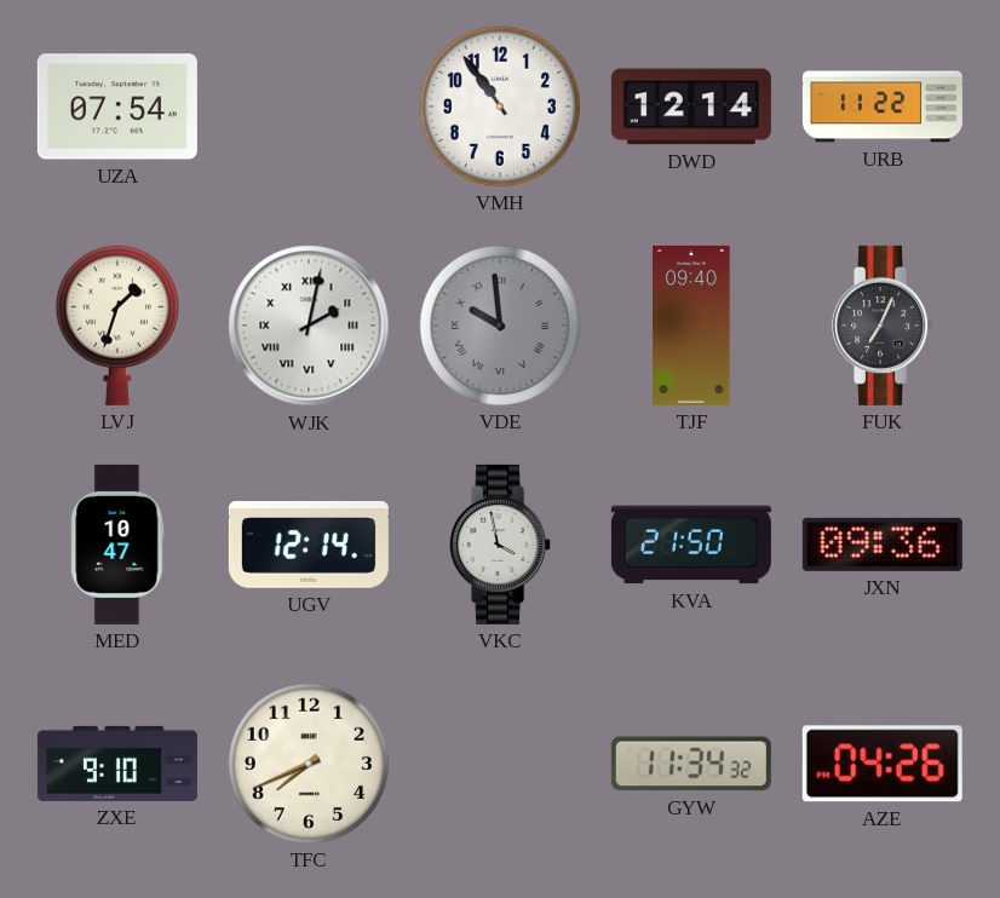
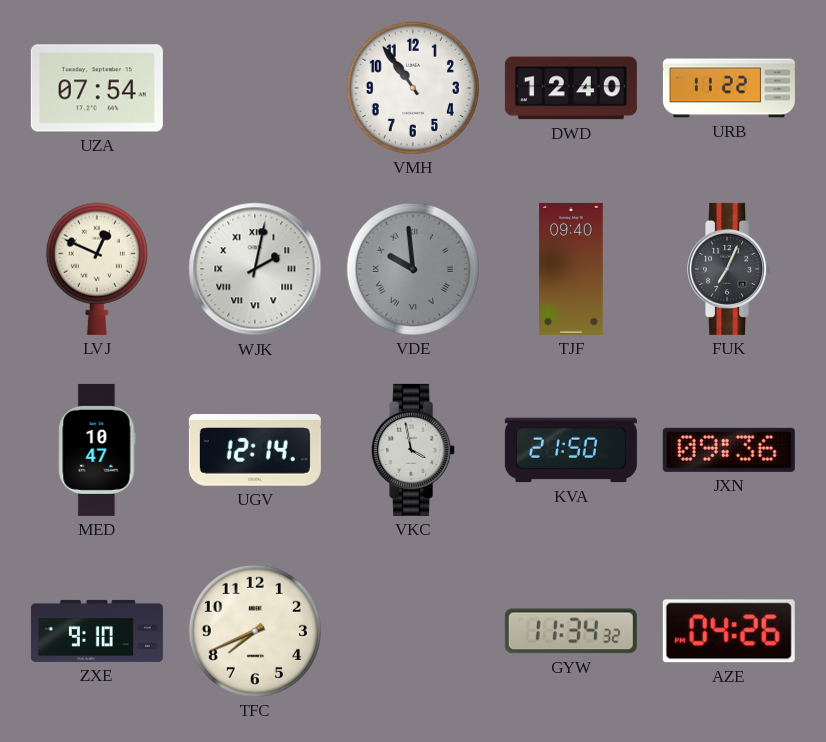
DWD: 12:14 -> 12:40 (571, 88)
LVJ: 1:33 -> 12:49 (97, 269)
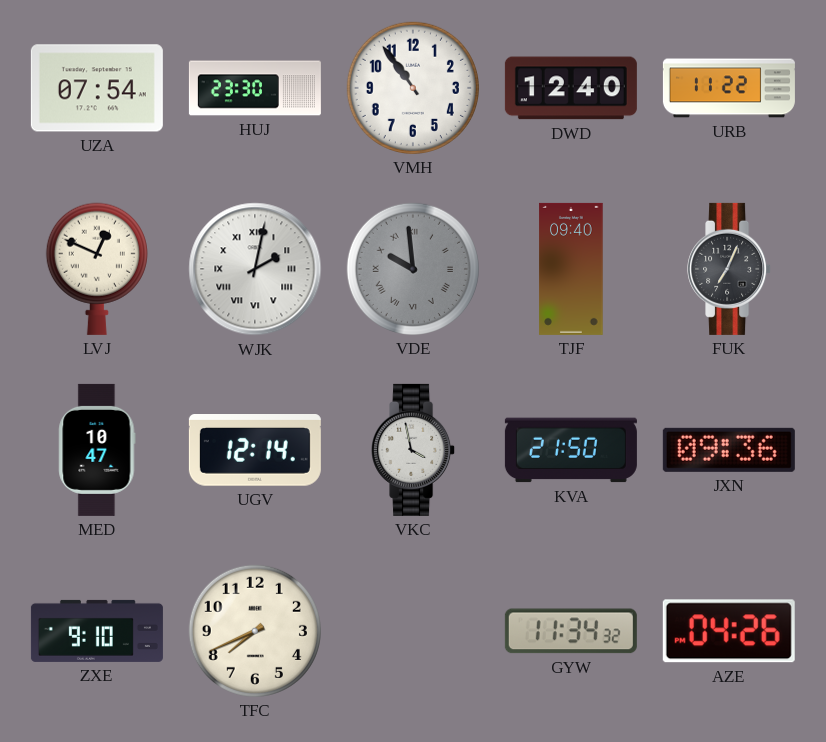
HUJ: none -> 23:30 (255, 88)
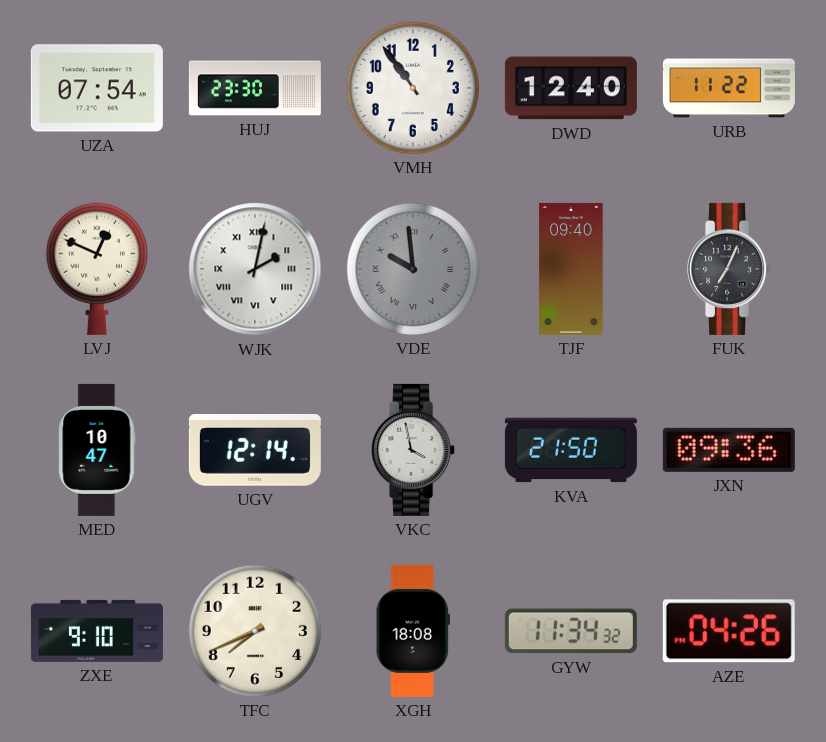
XGH: none -> 18:08 (413, 631)
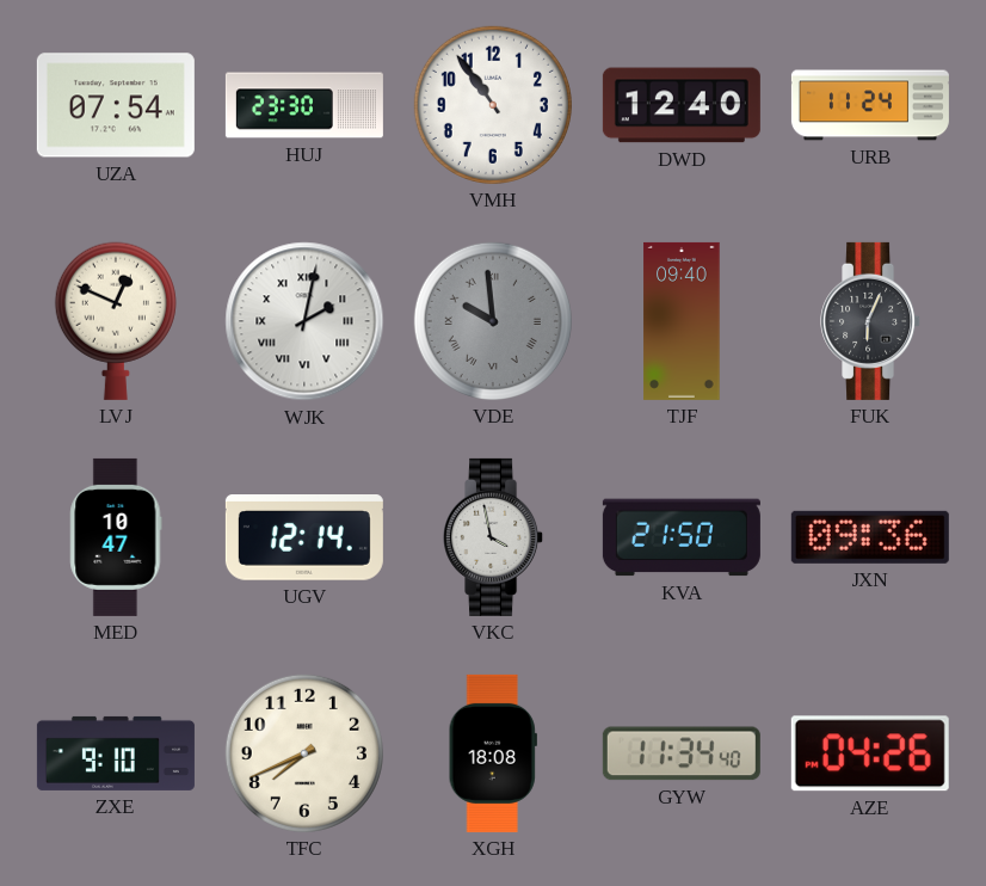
URB: 11:22 -> 11:24 (870, 105)
FUK: 7:04 -> 6:04 (871, 321)
GYW: 11:34:32 -> 11:34:40 (682, 753)
